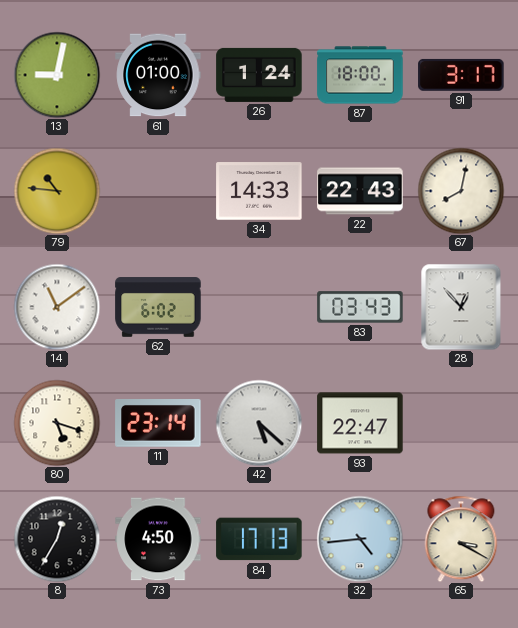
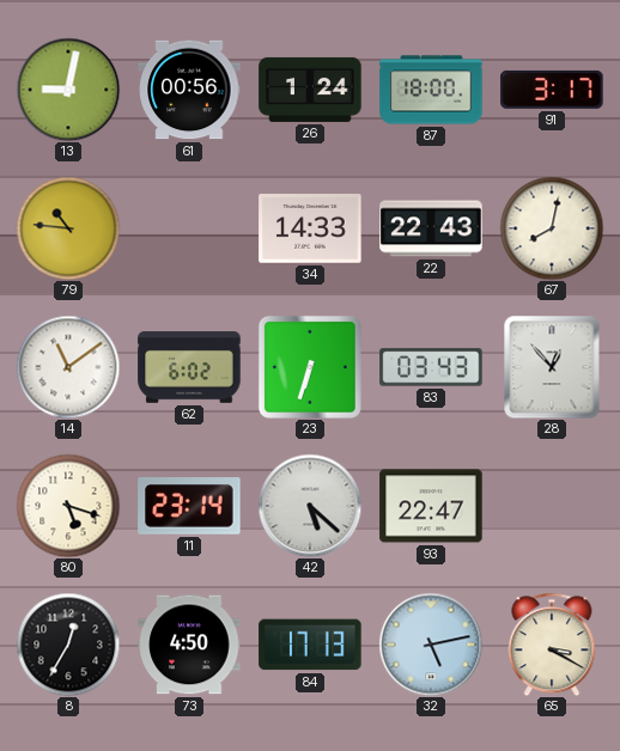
61: 01:00 -> 00:56 (189, 90)
23: none -> 6:33 (310, 367)
32: 4:44 -> 5:13 (431, 645)
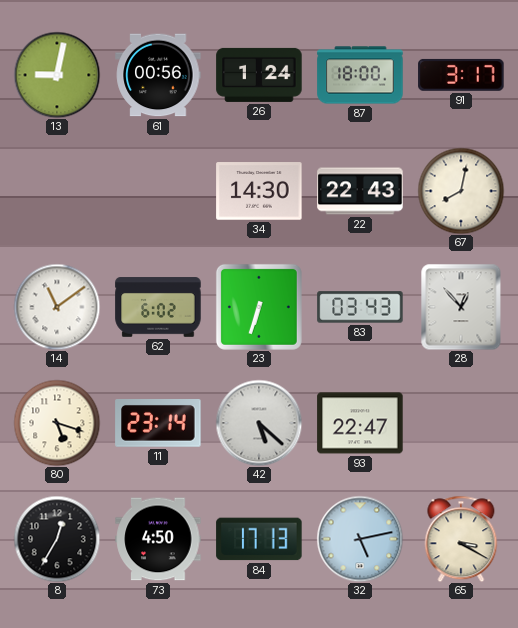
79: 10:46 -> none (68, 228)
34: 14:33 -> 14:30 (259, 191)
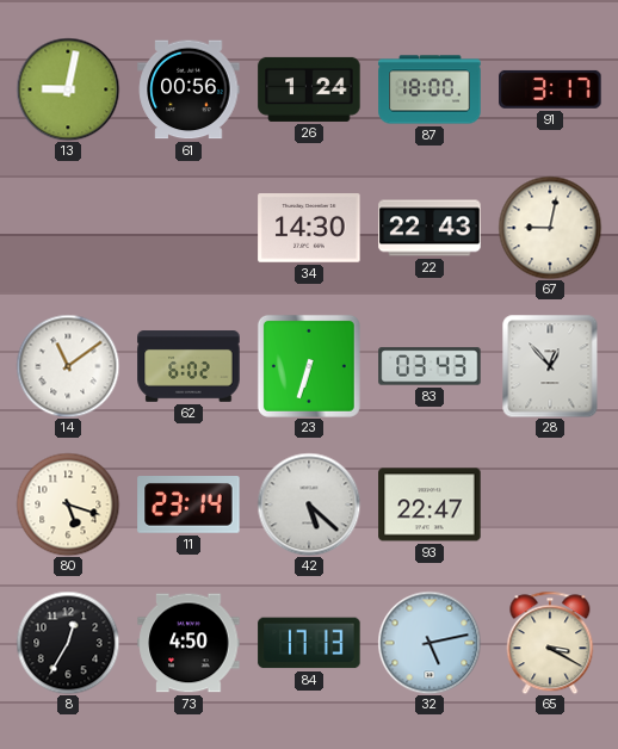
67: 8:02 -> 9:02 (550, 228)
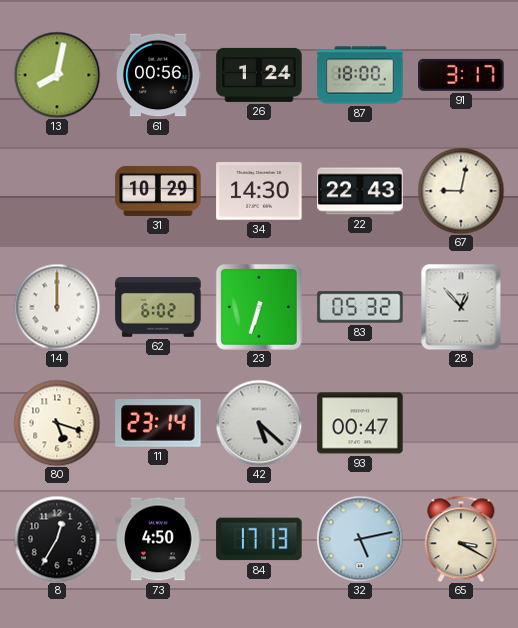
13: 9:02 -> 8:02 (57, 75)
31: none -> 10:29 (158, 191)
14: 11:09 -> 12:00 (57, 307)
83: 03:43 -> 05:32 (360, 307)
93: 22:47 -> 00:47 (360, 423)
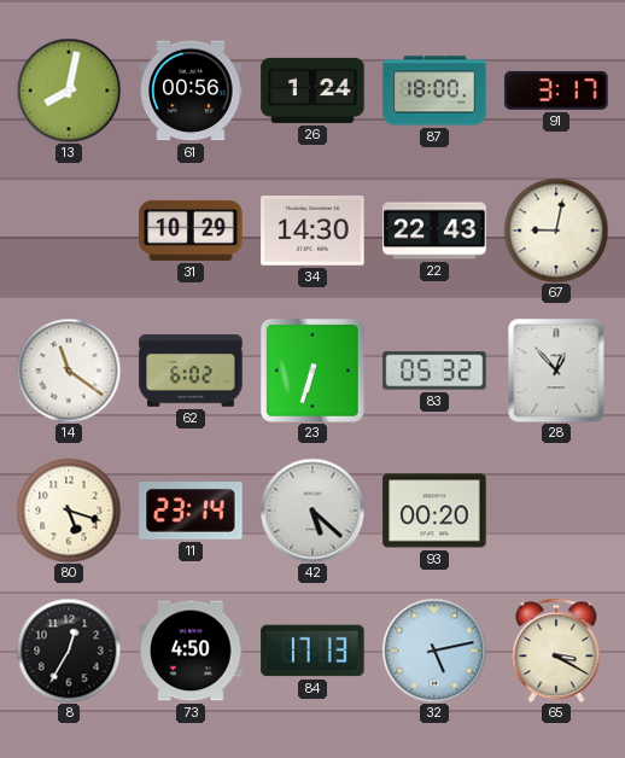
14: 12:00 -> 11:21 (69, 371)
93: 00:47 -> 00:20 (434, 511)
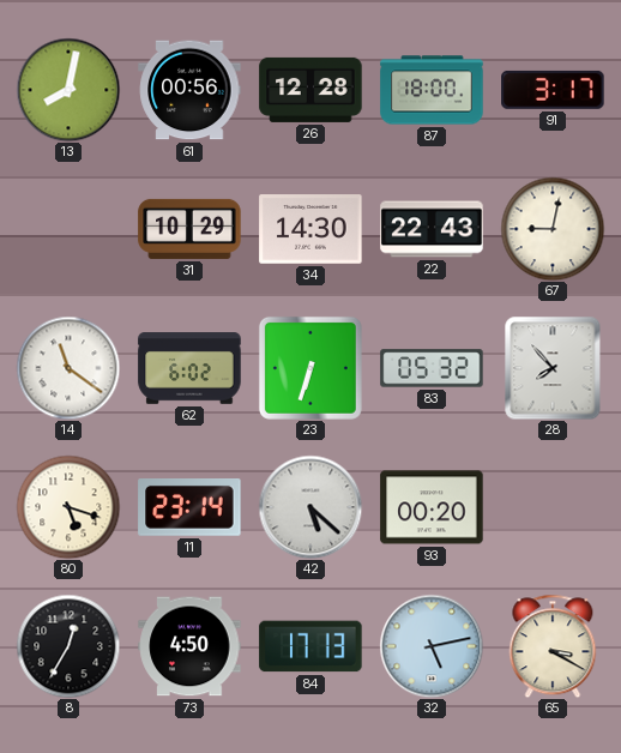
26: 1:24 -> 12:28 (310, 90)
28: 12:53 -> 7:53 (553, 368)
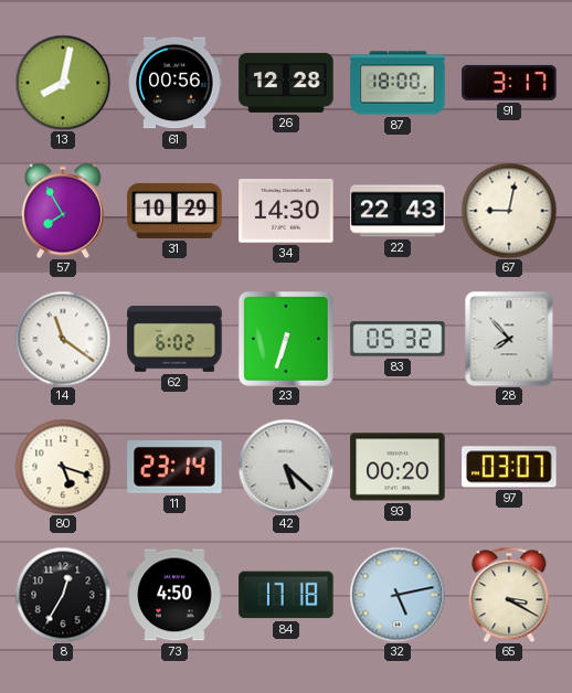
57: none -> 7:55 (63, 211)
97: none -> 03:07 (509, 467)
84: 17:13 -> 17:18 (286, 595)
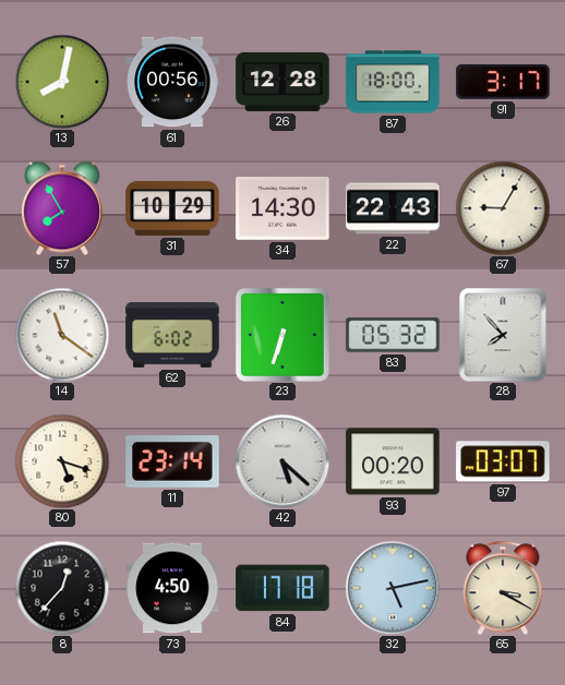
67: 9:02 -> 9:05 (503, 208)
8: 12:35 -> 12:37 (62, 588)
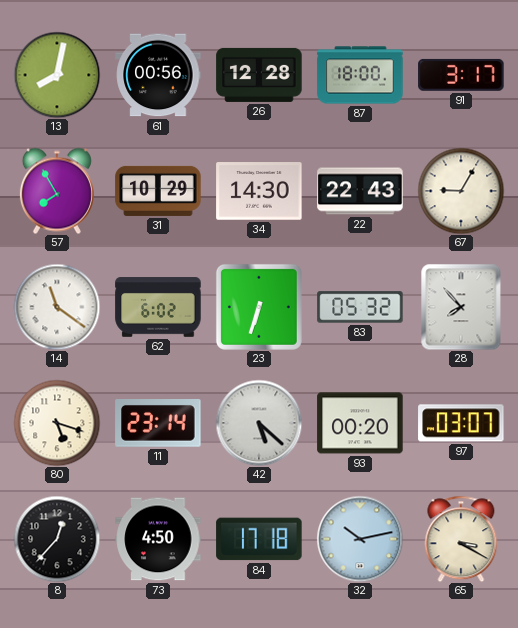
32: 5:13 -> 10:13 (360, 539)
